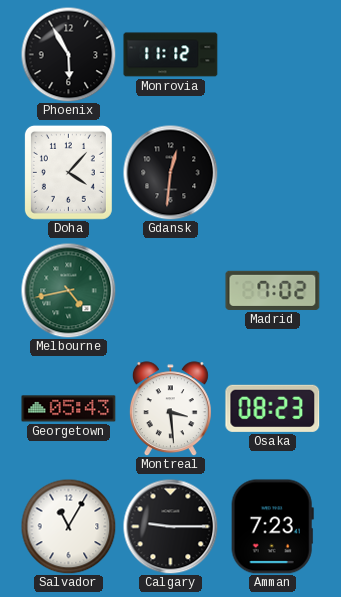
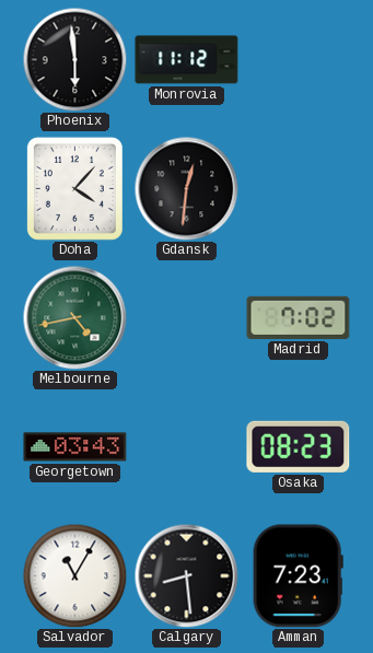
Phoenix: 5:55 -> 5:59 (74, 59)
Georgetown: 05:43 -> 03:43 (75, 447)
Montreal: 3:29 -> none (170, 409)
Calgary: 9:15 -> 8:29 (186, 575)
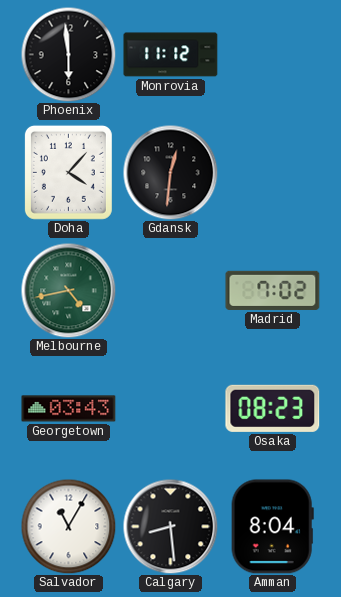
Amman: 7:23 -> 8:04 (272, 527)
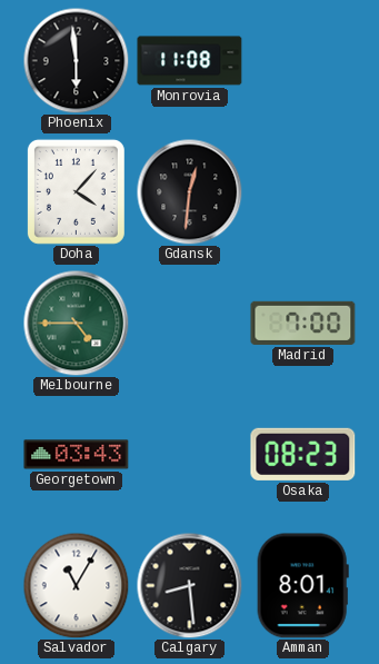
Monrovia: 11:12 -> 11:08 (190, 61)
Melbourne: 4:43 -> 4:45 (76, 323)
Madrid: 7:02 -> 7:00 (303, 323)
Amman: 8:04 -> 8:01 (302, 586)
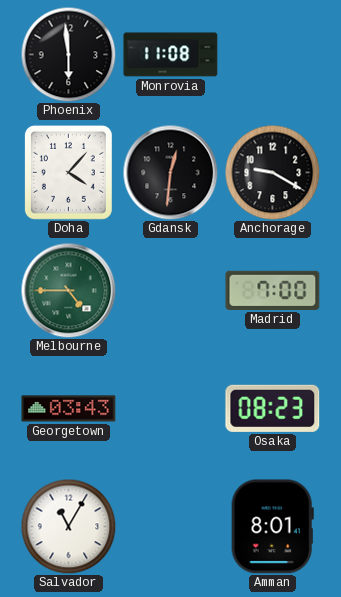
Anchorage: none -> 9:20 (272, 172)
Calgary: 8:29 -> none (189, 585)
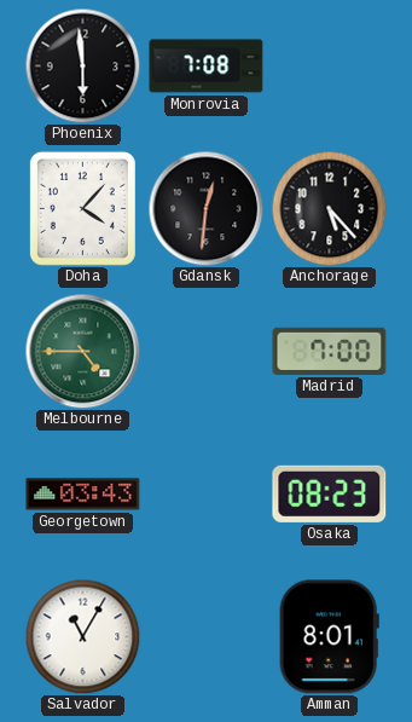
Monrovia: 11:08 -> 7:08 (207, 67)
Anchorage: 9:20 -> 5:23 (329, 208)
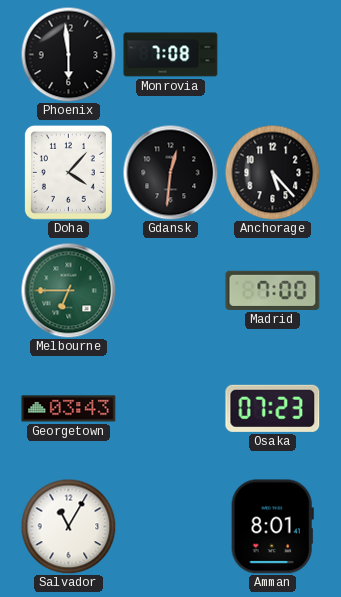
Melbourne: 4:45 -> 6:45 (68, 290)
Osaka: 08:23 -> 07:23 (273, 408)
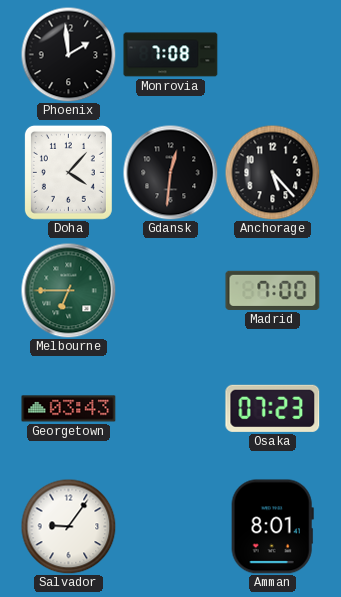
Phoenix: 5:59 -> 1:59 (68, 54)
Salvador: 11:05 -> 9:06 (68, 526)
